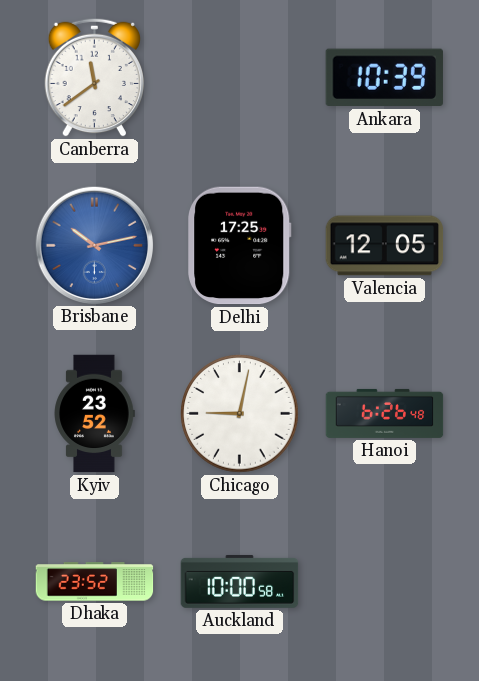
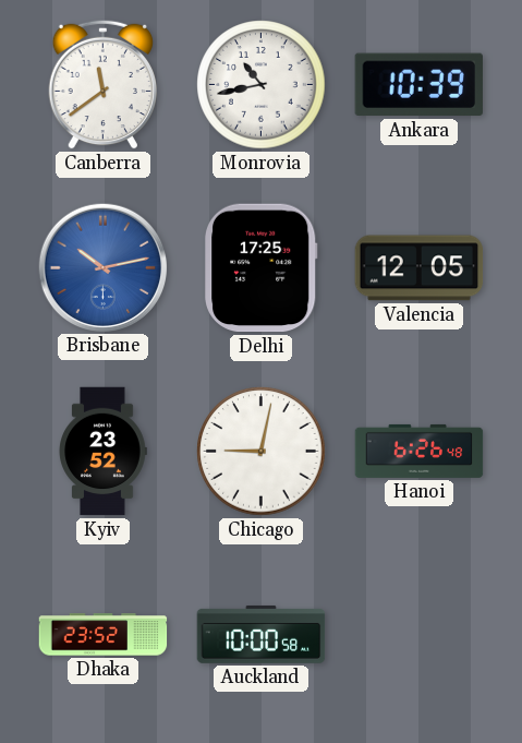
Monrovia: none -> 10:43 (262, 85)
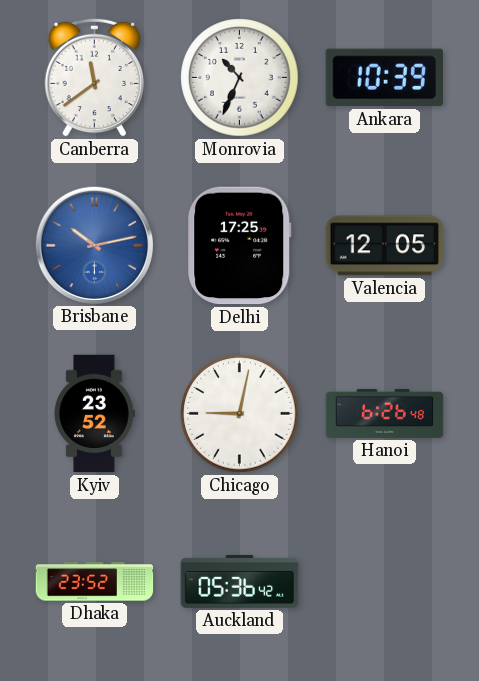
Monrovia: 10:43 -> 10:34 (240, 78)
Auckland: 10:00 -> 05:36 (240, 582)
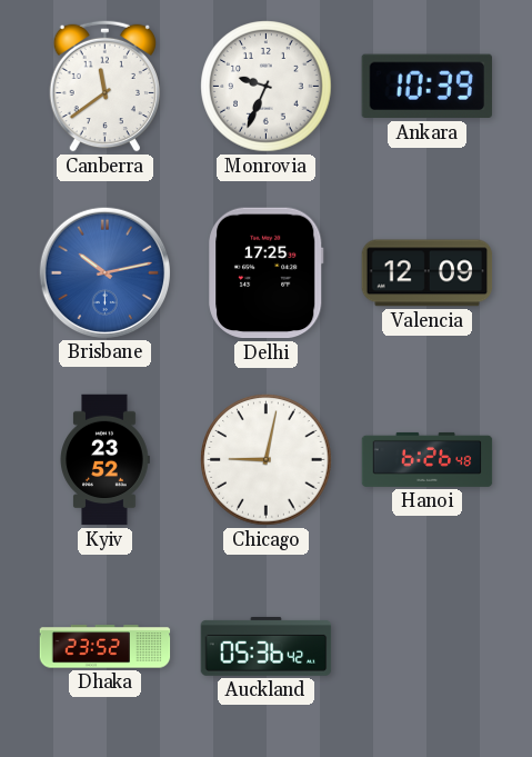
Monrovia: 10:34 -> 9:34 (267, 87)
Valencia: 12:05 -> 12:09 (428, 273)
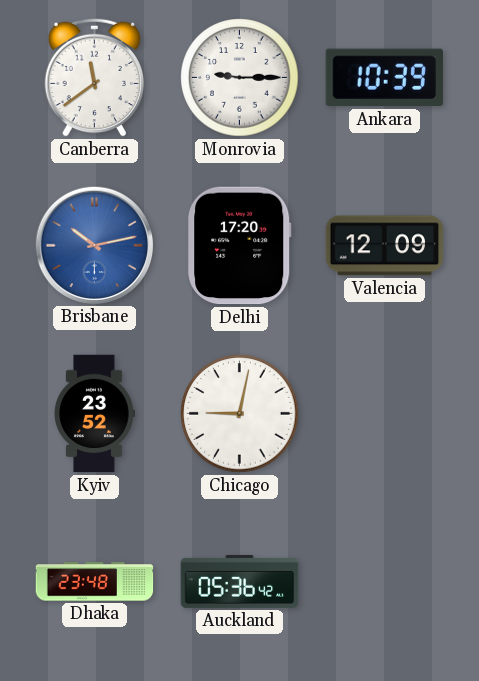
Monrovia: 9:34 -> 9:15 (240, 78)
Delhi: 17:25 -> 17:20 (240, 246)
Hanoi: 6:26 -> none (428, 459)
Dhaka: 23:52 -> 23:48 (95, 582)
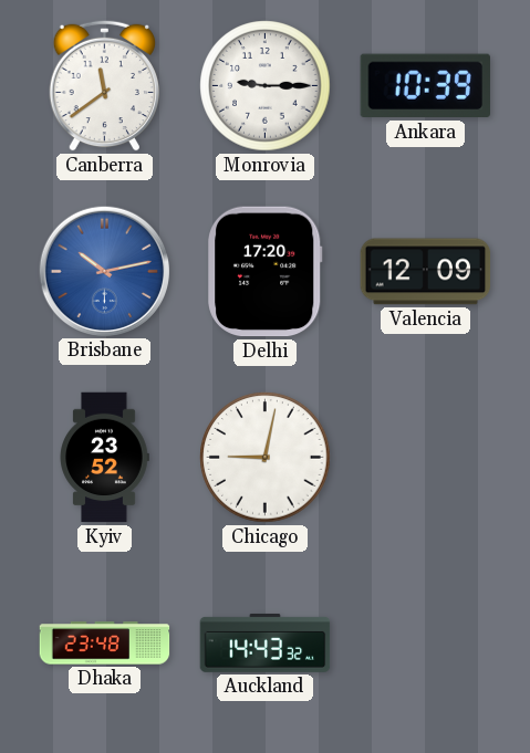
Auckland: 05:36 -> 14:43 (266, 644)
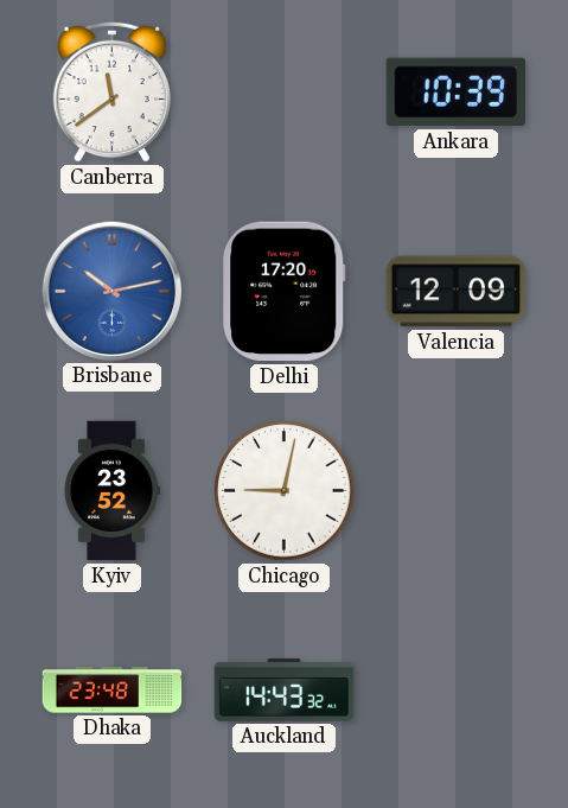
Monrovia: 9:15 -> none (266, 86)
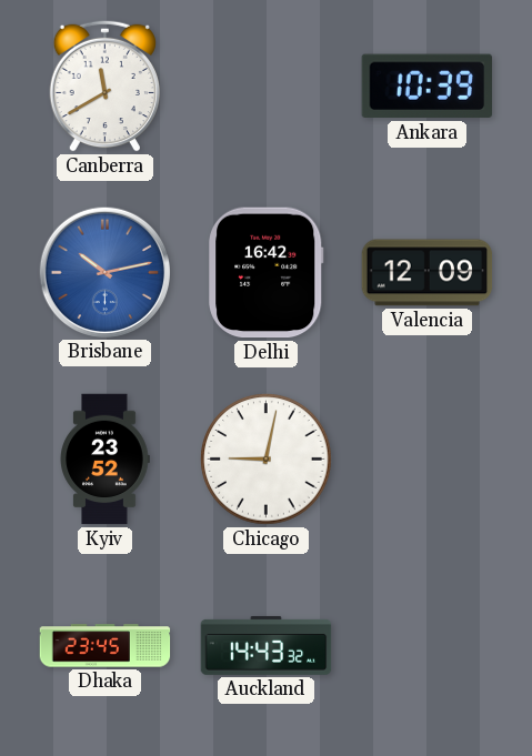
Canberra: 11:39 -> 11:40 (104, 85)
Delhi: 17:20 -> 16:42 (267, 273)
Dhaka: 23:48 -> 23:45 (106, 646)
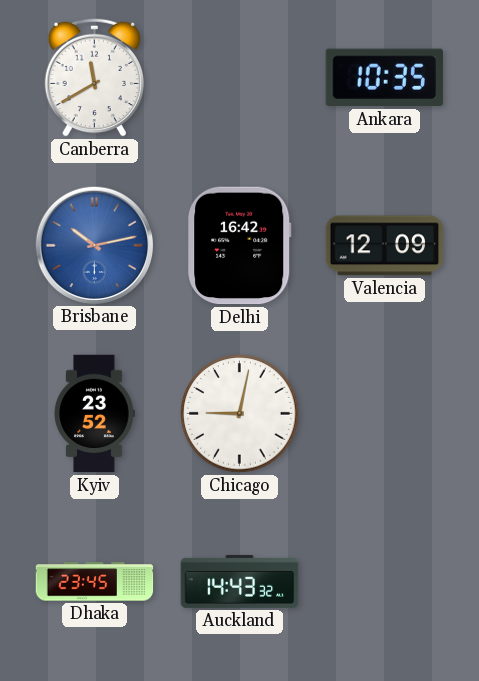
Ankara: 10:39 -> 10:35 (384, 78)
